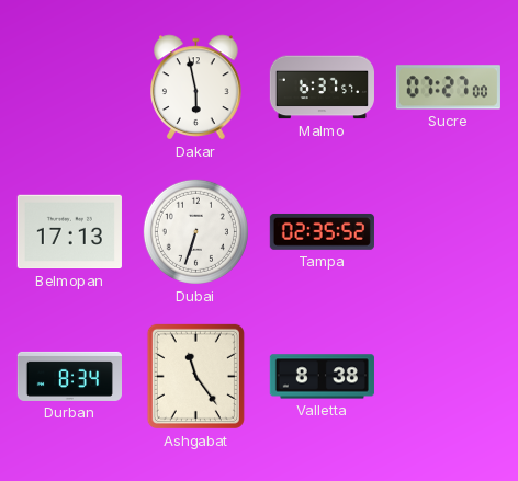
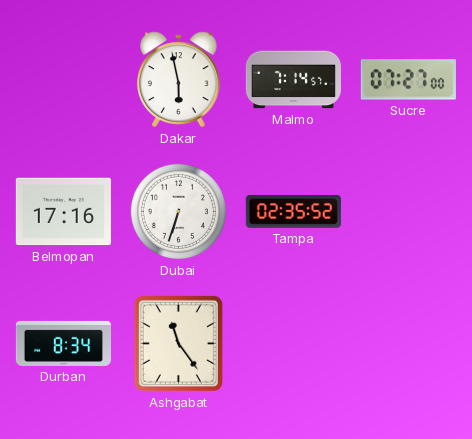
Malmo: 6:37 -> 7:14 (293, 80)
Belmopan: 17:13 -> 17:16 (63, 212)
Valletta: 8:38 -> none (322, 377)
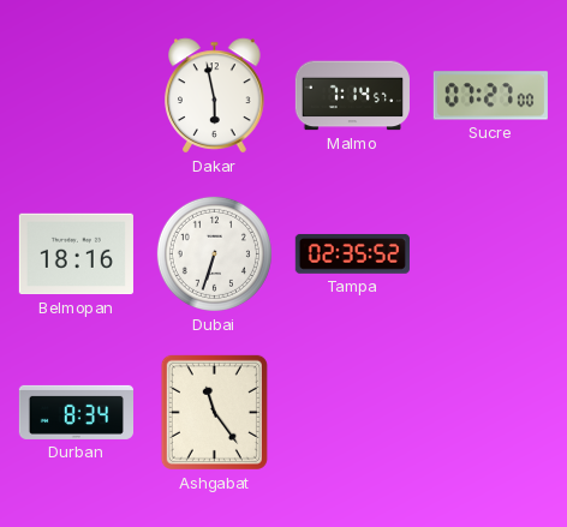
Belmopan: 17:16 -> 18:16 (76, 254)
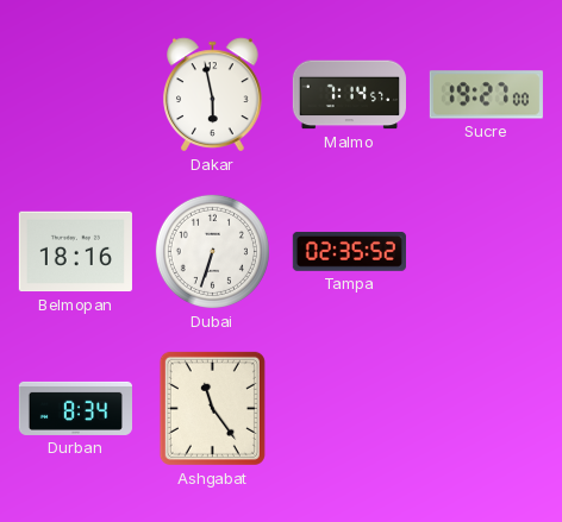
Sucre: 07:27 -> 19:27 (486, 95)
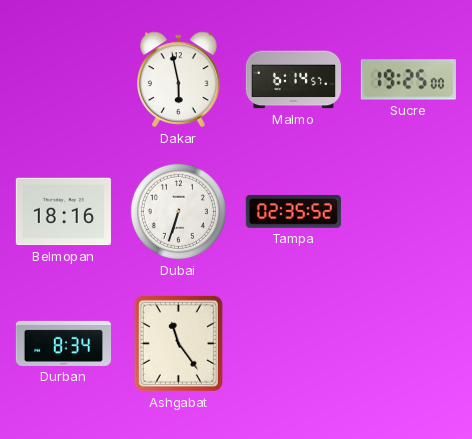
Malmo: 7:14 -> 6:14 (293, 80)
Sucre: 19:27 -> 19:25 (408, 80)
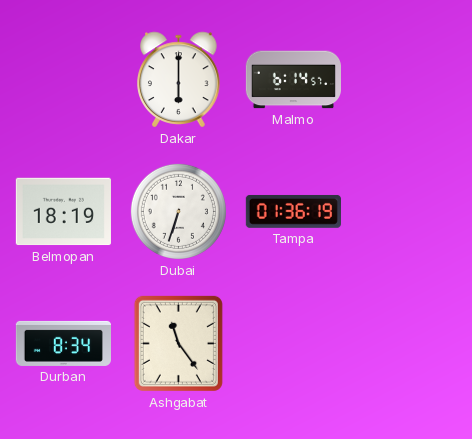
Dakar: 5:58 -> 6:00 (179, 80)
Sucre: 19:25 -> none (408, 80)
Belmopan: 18:16 -> 18:19 (63, 212)
Tampa: 02:35 -> 01:36 (293, 211)
